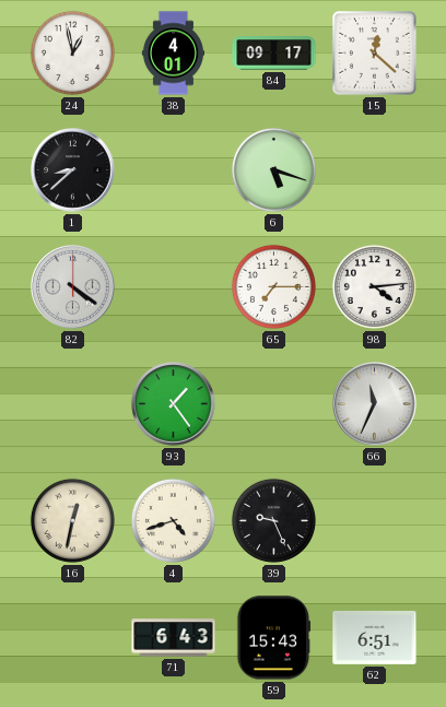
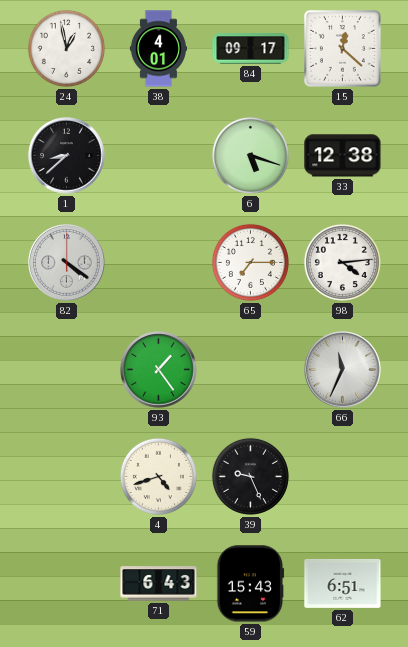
33: none -> 12:38 (343, 156)
16: 12:32 -> none (72, 520)
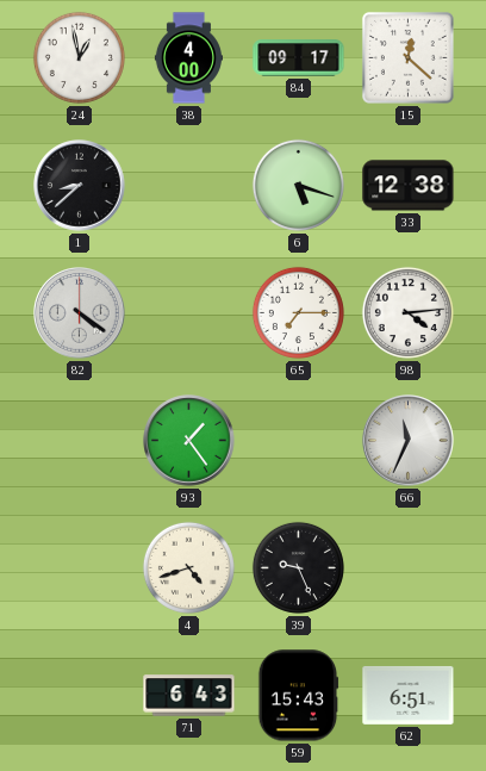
38: 4:01 -> 4:00 (188, 58)
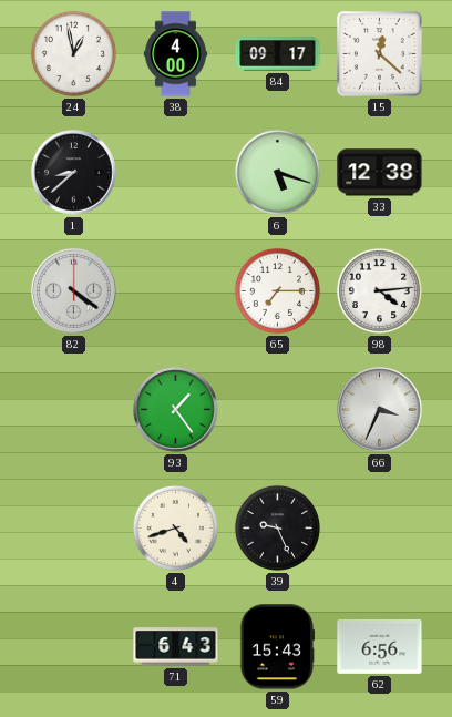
66: 11:34 -> 3:34 (380, 410)
62: 6:51 -> 6:56 (380, 647)
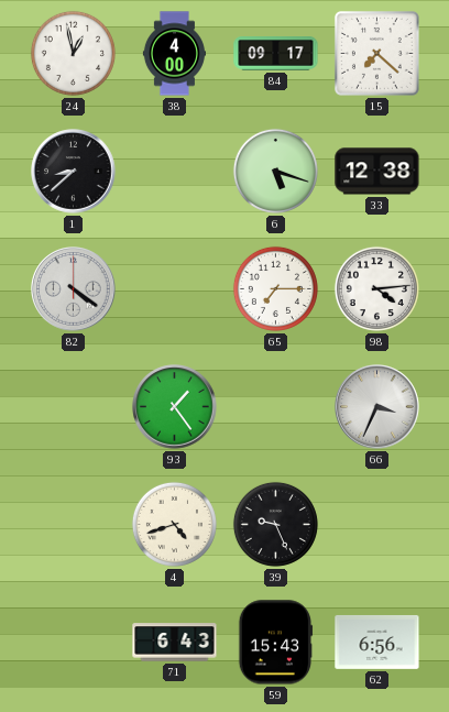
15: 12:22 -> 7:22 (377, 54)
